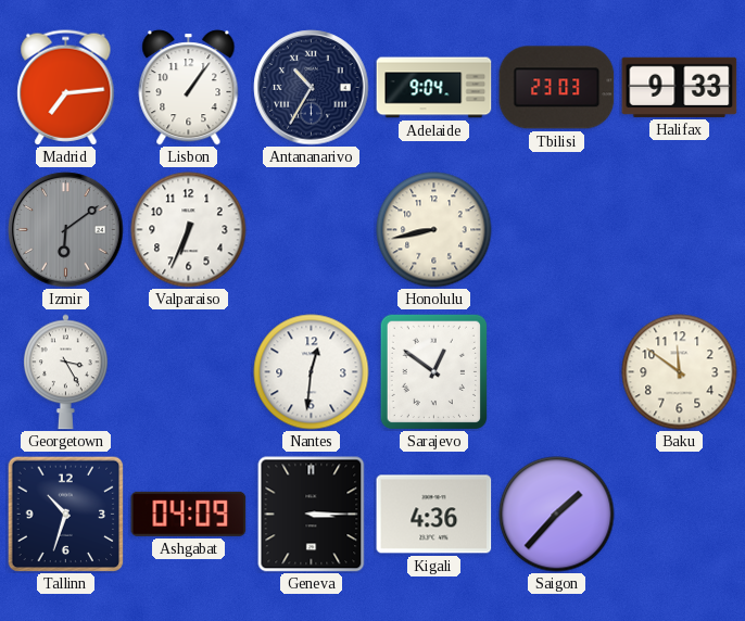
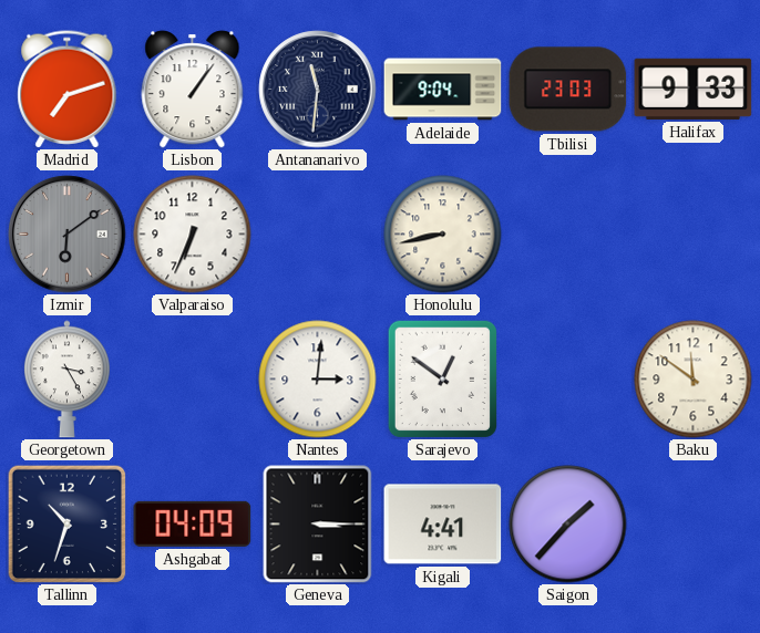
Madrid: 7:14 -> 7:12 (68, 90)
Antananarivo: 10:35 -> 11:31 (318, 90)
Nantes: 12:31 -> 3:01 (318, 380)
Kigali: 4:36 -> 4:41 (443, 525)
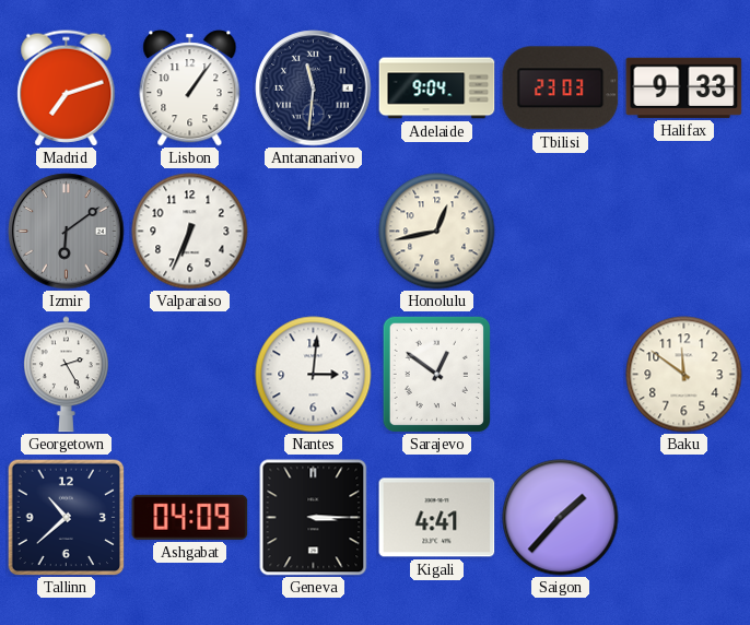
Honolulu: 8:43 -> 12:43 (437, 232)
Georgetown: 3:25 -> 2:25 (66, 375)
Tallinn: 10:33 -> 10:38 (66, 517)
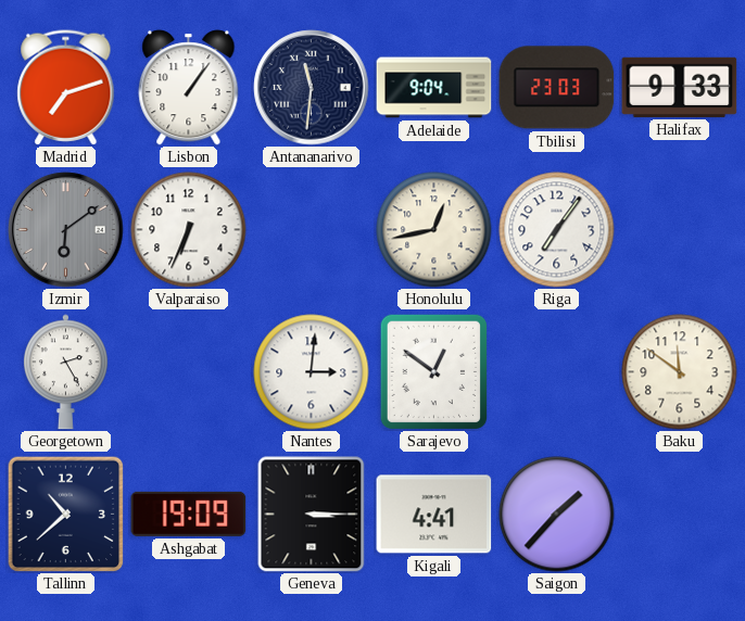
Riga: none -> 7:06 (557, 230)
Ashgabat: 04:09 -> 19:09 (189, 514)
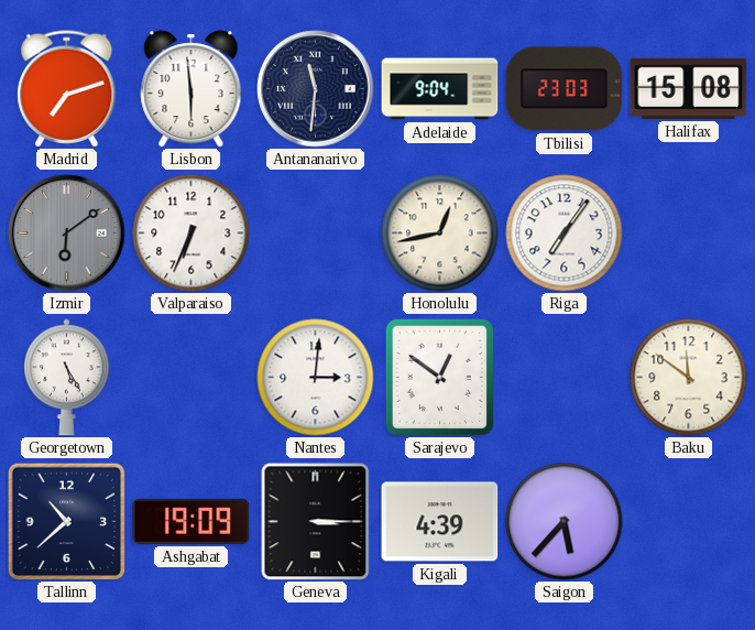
Lisbon: 1:06 -> 5:59 (192, 89)
Halifax: 9:33 -> 15:08 (689, 88)
Georgetown: 2:25 -> 5:25 (66, 378)
Kigali: 4:41 -> 4:39 (440, 522)
Saigon: 1:37 -> 5:37 (565, 522)
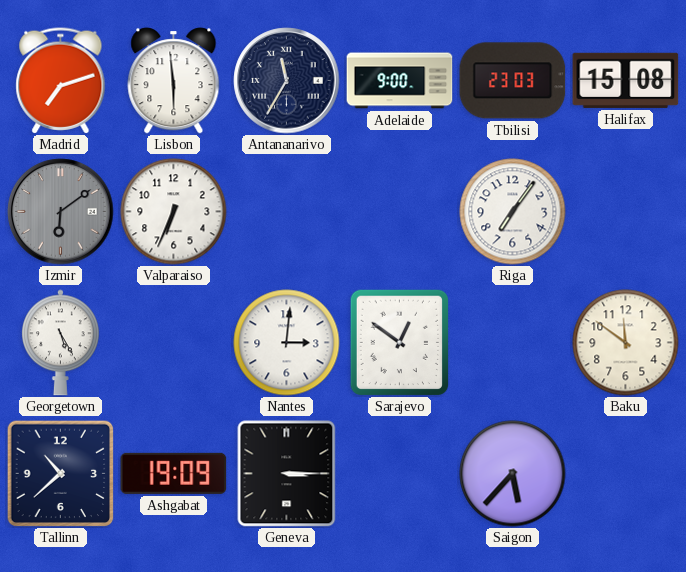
Antananarivo: 11:31 -> 11:35 (287, 81)
Adelaide: 9:04 -> 9:00 (400, 81)
Honolulu: 12:43 -> none (440, 233)
Kigali: 4:39 -> none (440, 522)
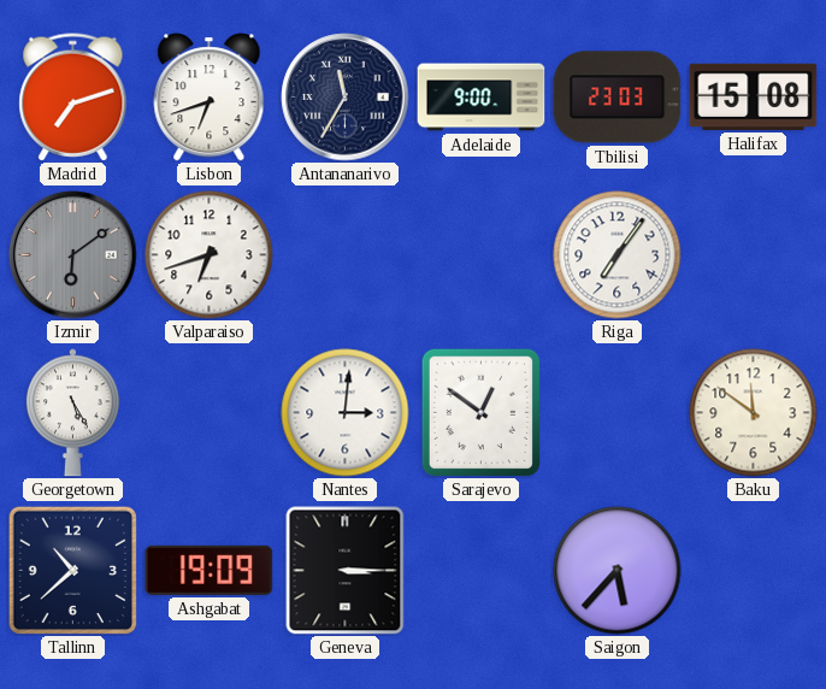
Lisbon: 5:59 -> 6:42 (210, 98)
Valparaiso: 6:34 -> 6:42 (210, 255)
